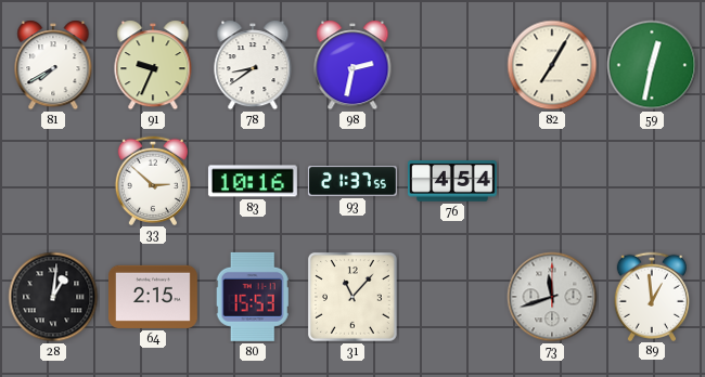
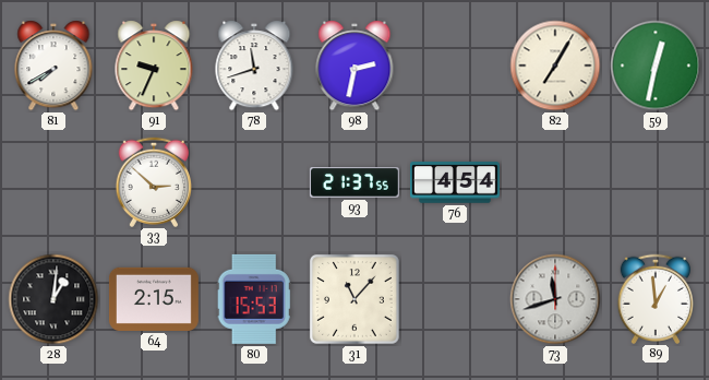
78: 8:39 -> 11:42 (254, 66)
83: 10:16 -> none (253, 181)
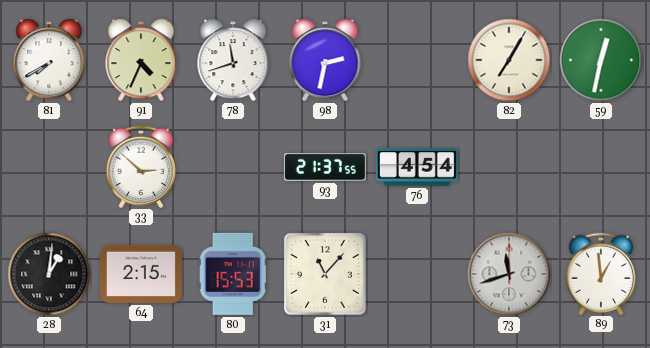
91: 9:34 -> 4:34 (141, 60)
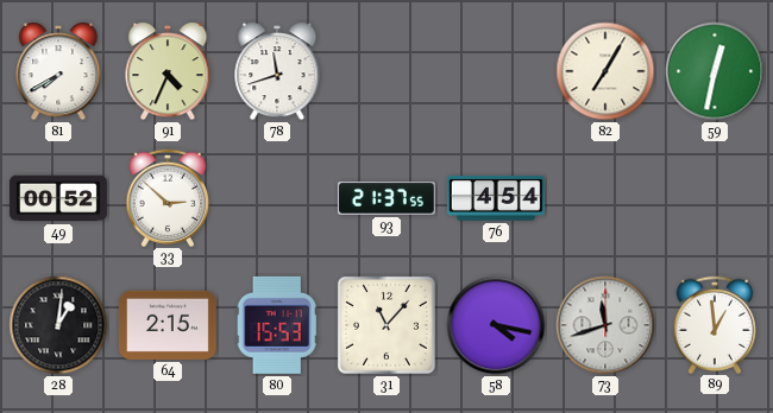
98: 2:32 -> none (325, 60)
49: none -> 00:52 (58, 198)
58: none -> 4:17 (496, 325)
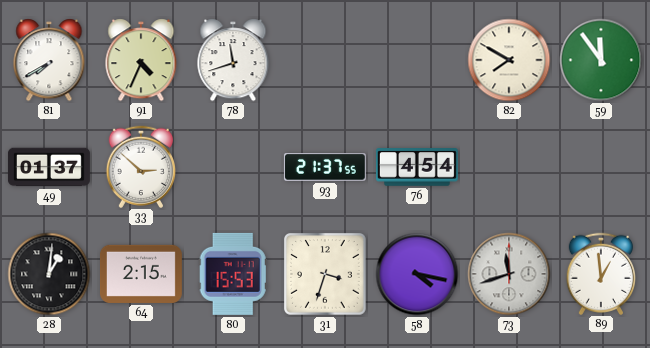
82: 7:05 -> 7:50 (509, 60)
59: 12:32 -> 11:54 (601, 60)
49: 00:52 -> 01:37 (49, 167)
31: 11:07 -> 3:33 (326, 275)
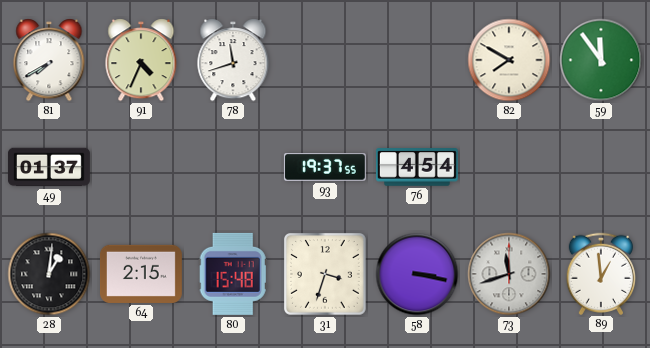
33: 2:52 -> none (140, 166)
93: 21:37 -> 19:37 (325, 167)
80: 15:53 -> 15:48 (233, 274)
58: 4:17 -> 3:17 (417, 274)
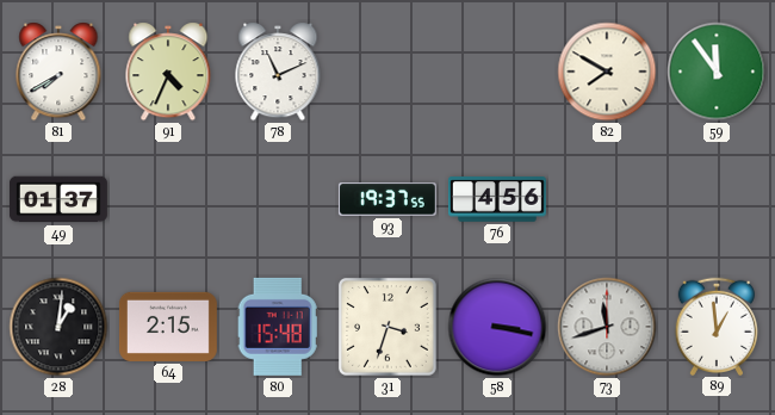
78: 11:42 -> 11:11 (278, 72)
76: 4:54 -> 4:56 (497, 199)
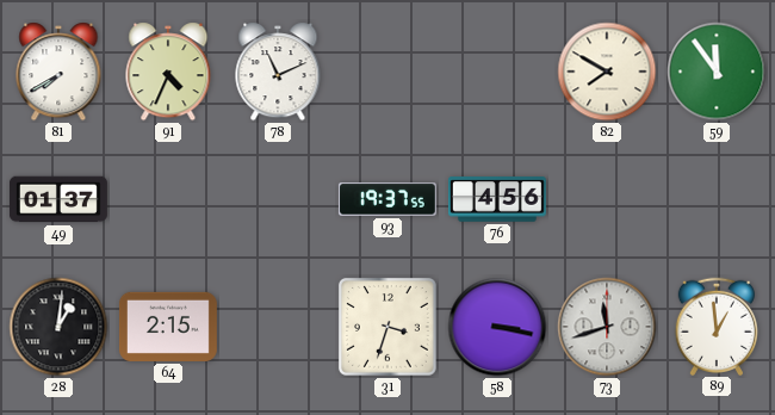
80: 15:48 -> none (278, 327)
